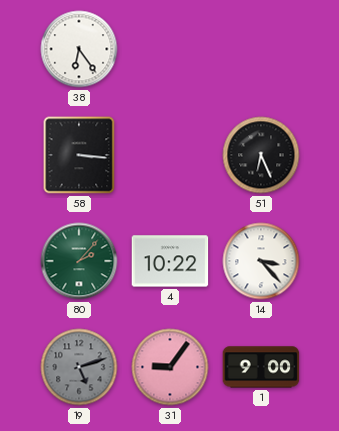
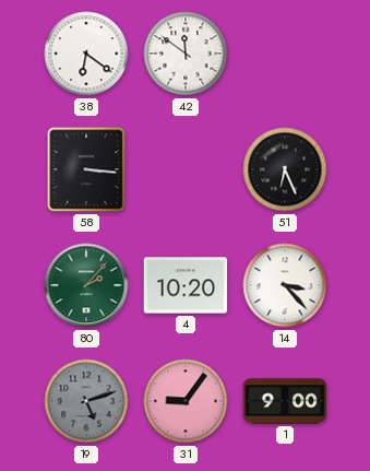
38: 6:24 -> 6:21 (86, 54)
42: none -> 11:51 (186, 54)
4: 10:22 -> 10:20 (186, 285)
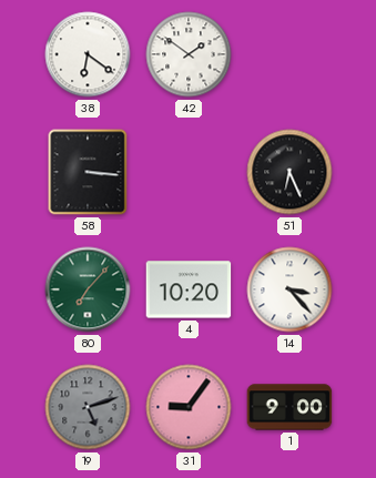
42: 11:51 -> 1:51 (189, 54)
80: 2:07 -> 7:07 (88, 289)
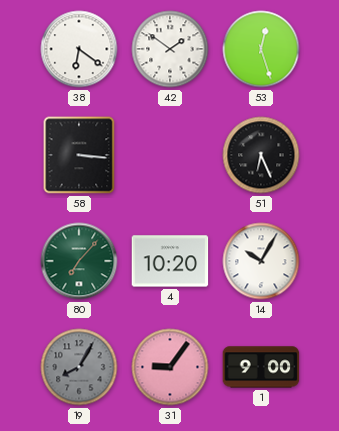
53: none -> 12:27 (261, 49)
14: 3:23 -> 10:05 (261, 261)
19: 5:12 -> 8:05 (79, 367)
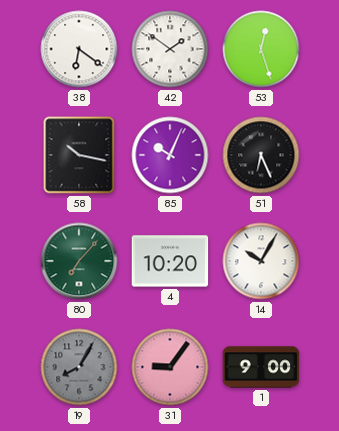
58: 3:16 -> 10:17 (79, 155)
85: none -> 10:04 (170, 155)
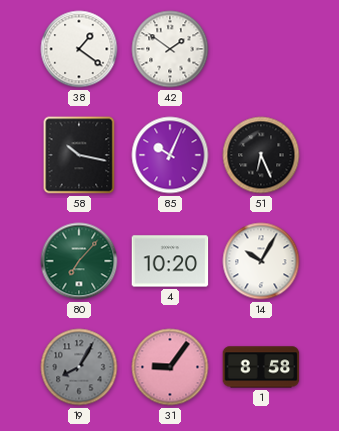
38: 6:21 -> 1:21 (79, 49)
53: 12:27 -> none (261, 49)
1: 9:00 -> 8:58 (261, 367)
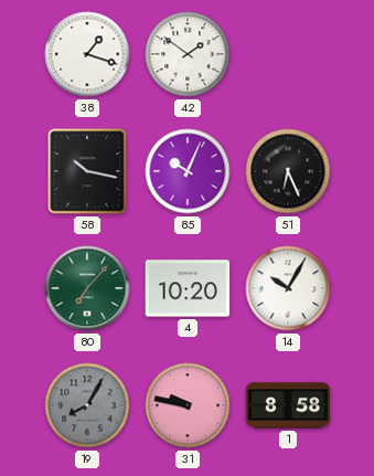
38: 1:21 -> 1:18 (87, 54)
31: 9:06 -> 9:47 (188, 405)
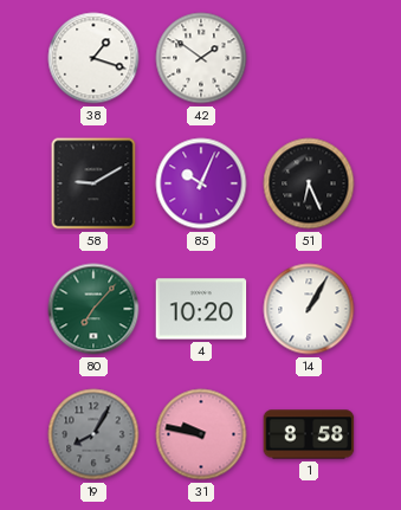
58: 10:17 -> 9:10 (93, 183)
14: 10:05 -> 1:05 (309, 309)
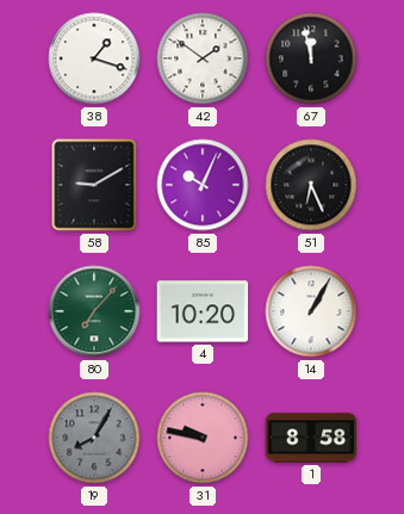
67: none -> 11:58 (311, 58)
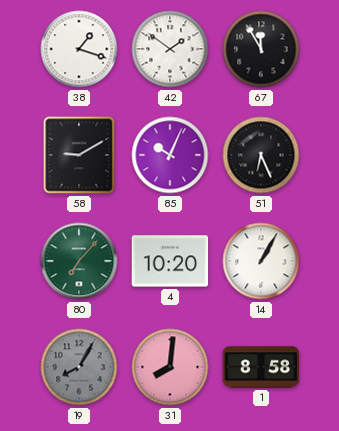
67: 11:58 -> 11:55 (261, 49)
31: 9:47 -> 8:01 (170, 367)
